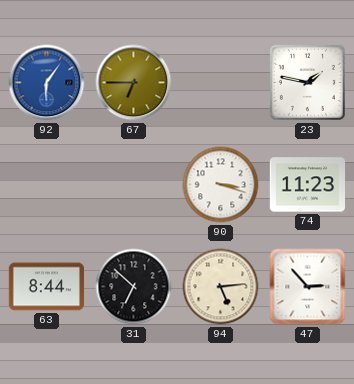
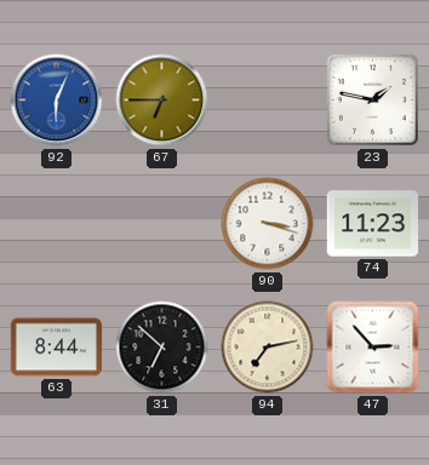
92: 6:06 -> 6:04 (57, 101)
94: 5:14 -> 7:13 (268, 348)
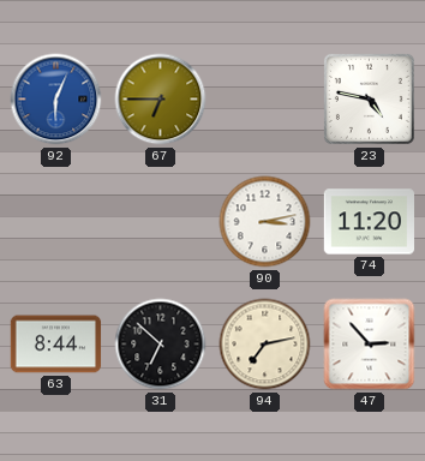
23: 1:47 -> 4:47 (369, 98)
90: 3:18 -> 3:13 (265, 222)
74: 11:23 -> 11:20 (370, 222)
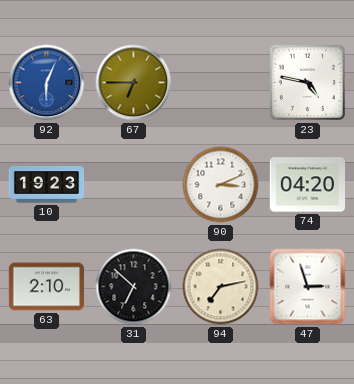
10: none -> 19:23 (47, 185)
90: 3:13 -> 3:11 (221, 185)
74: 11:20 -> 04:20 (308, 185)
63: 8:44 -> 2:10 (47, 287)
47: 2:53 -> 2:57 (308, 287)
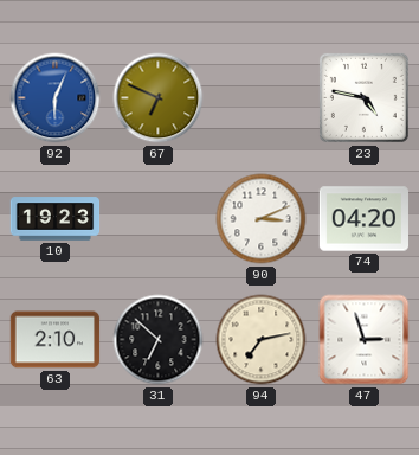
67: 6:45 -> 6:49 (159, 98)
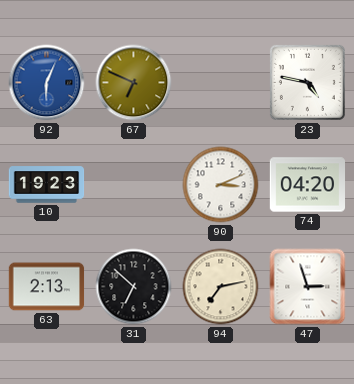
63: 2:10 -> 2:13 (47, 287)
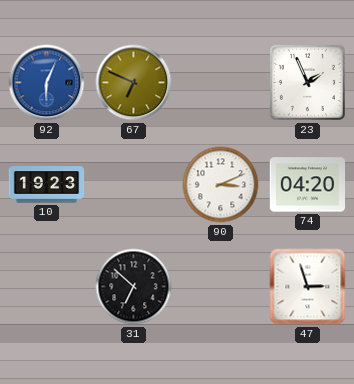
23: 4:47 -> 1:56 (307, 82)
63: 2:13 -> none (47, 287)
94: 7:13 -> none (221, 287)
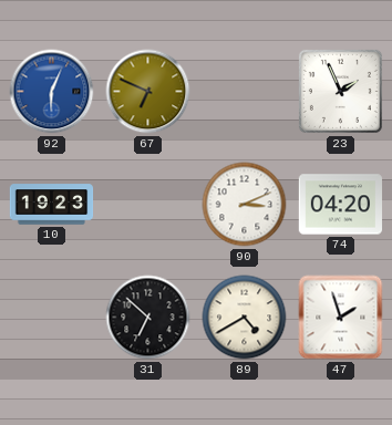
89: none -> 4:40 (245, 318)
47: 2:57 -> 1:57 (341, 318)
